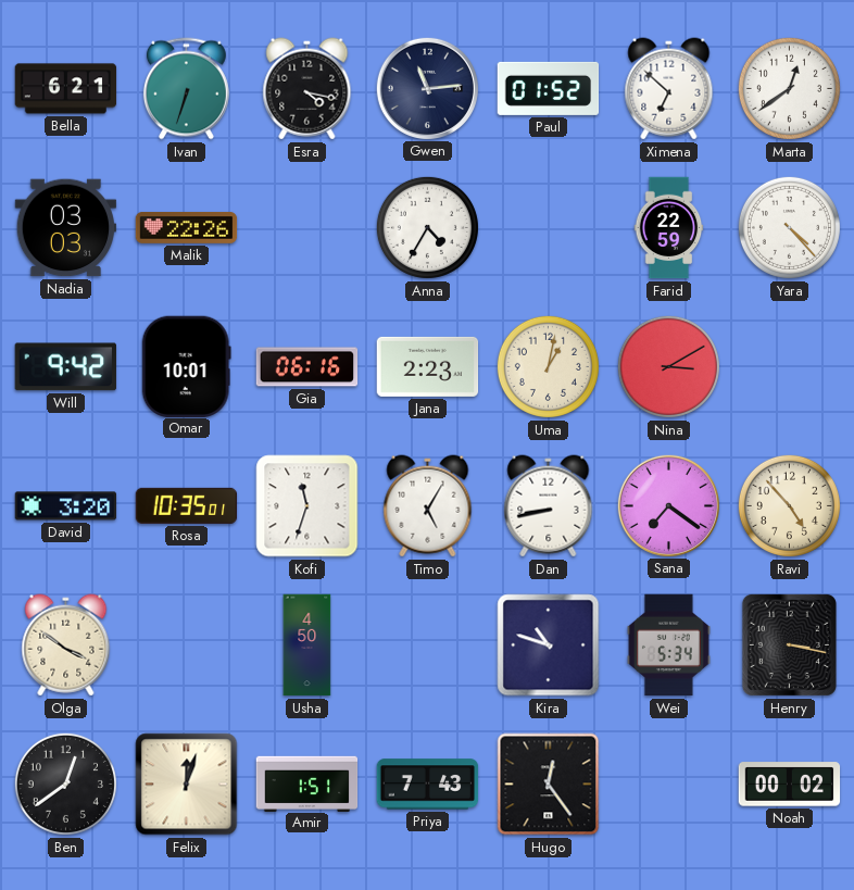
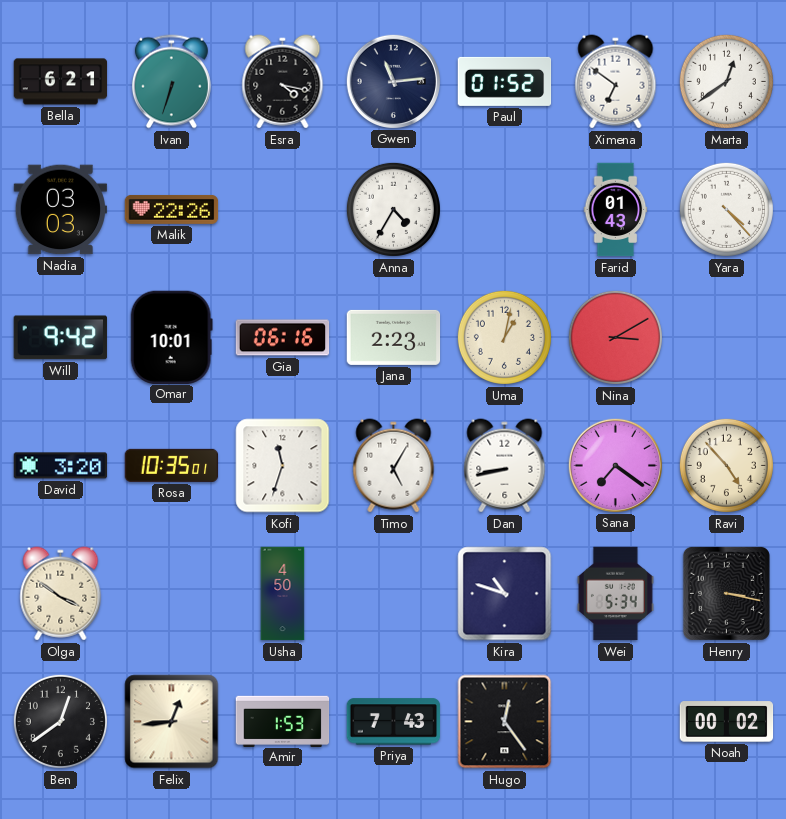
Ximena: 6:52 -> 6:51 (616, 82)
Farid: 22:59 -> 01:43 (616, 210)
Felix: 12:03 -> 12:44 (172, 722)
Amir: 1:51 -> 1:53 (283, 721)
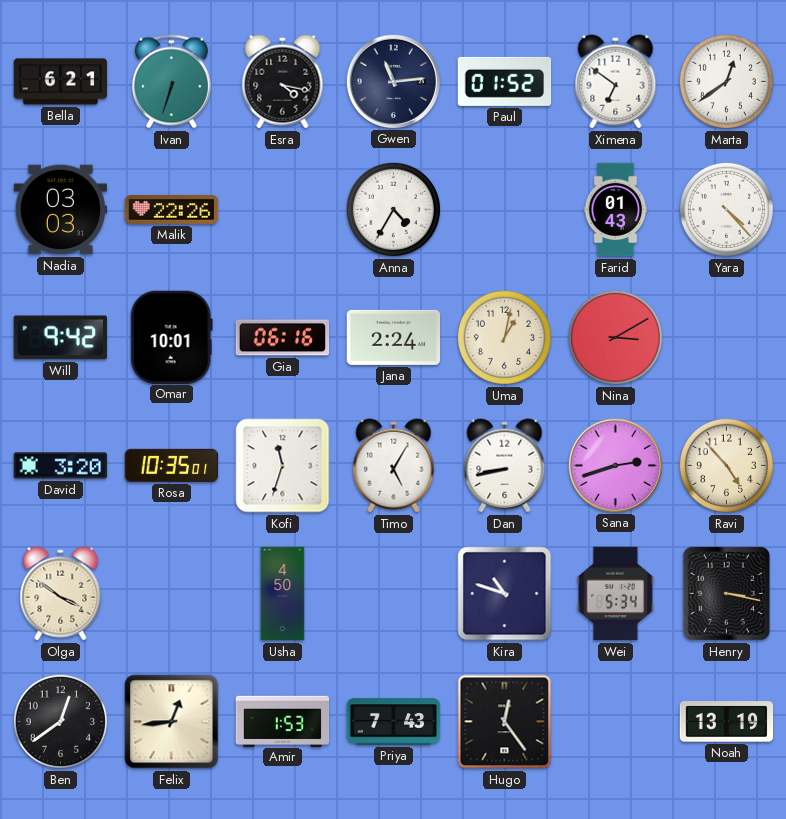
Jana: 2:23 -> 2:24 (394, 337)
Sana: 7:21 -> 2:42 (615, 465)
Noah: 00:02 -> 13:19 (727, 722)
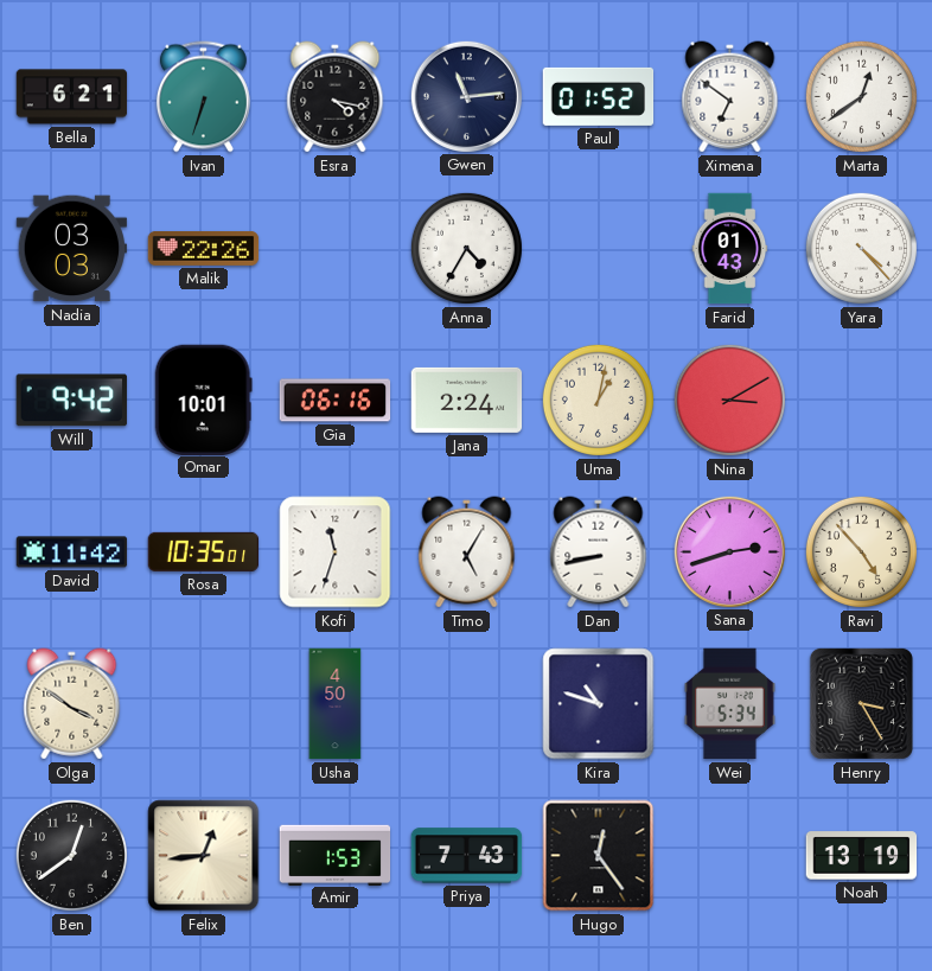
David: 3:20 -> 11:42 (72, 552)
Henry: 3:17 -> 3:25 (861, 703)
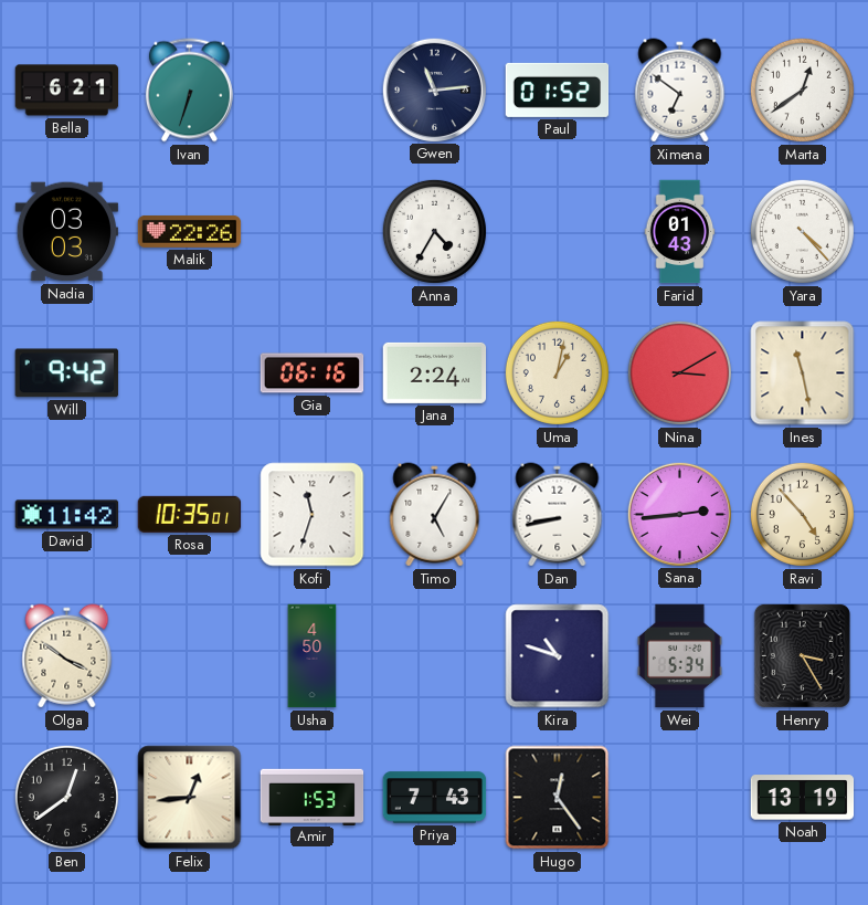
Esra: 4:17 -> none (336, 97)
Omar: 10:01 -> none (203, 400)
Ines: none -> 11:28 (803, 373)
Sana: 2:42 -> 2:44 (679, 514)
